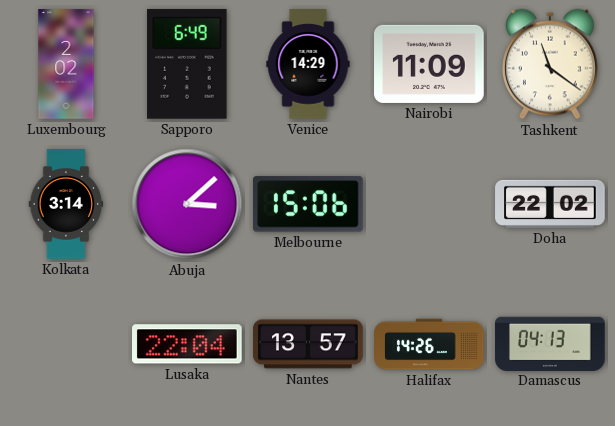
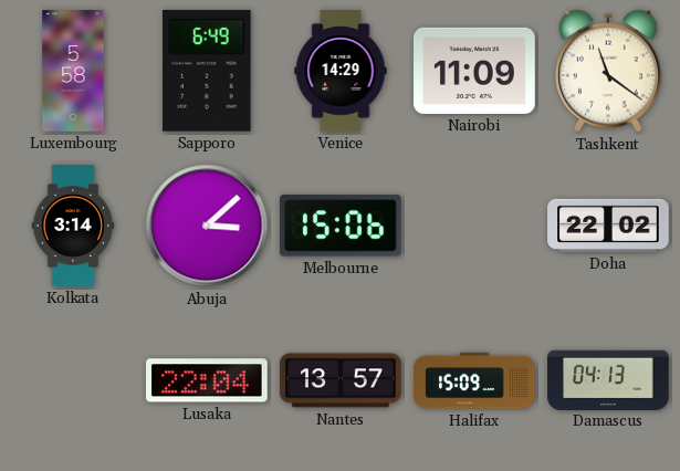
Luxembourg: 2:02 -> 5:58 (73, 71)
Halifax: 14:26 -> 15:09 (474, 380)
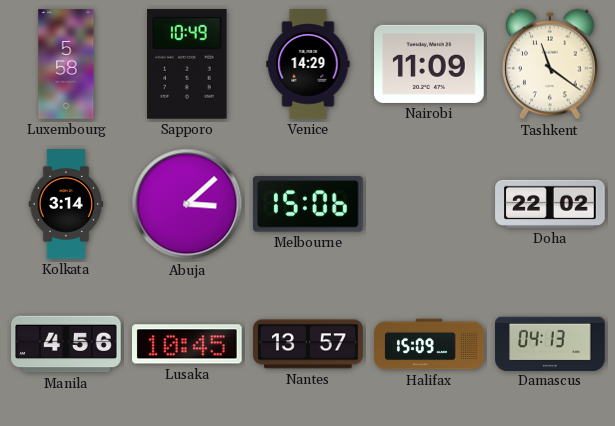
Sapporo: 6:49 -> 10:49 (187, 64)
Manila: none -> 4:56 (66, 344)
Lusaka: 22:04 -> 10:45 (188, 344)
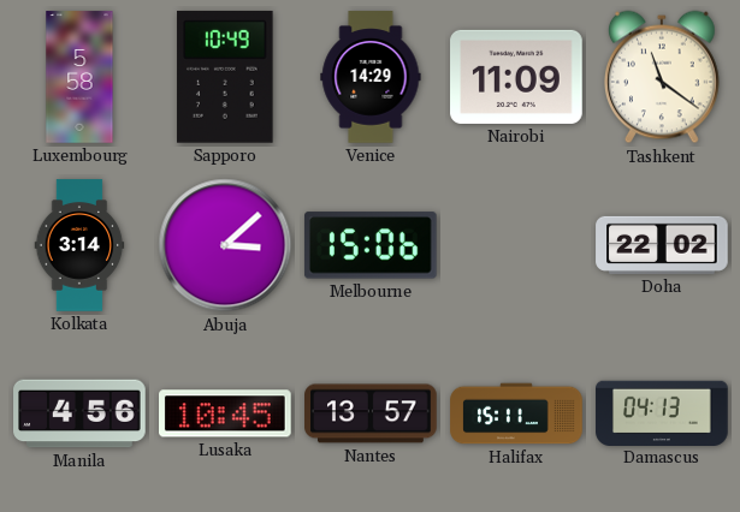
Halifax: 15:09 -> 15:11 (516, 413)
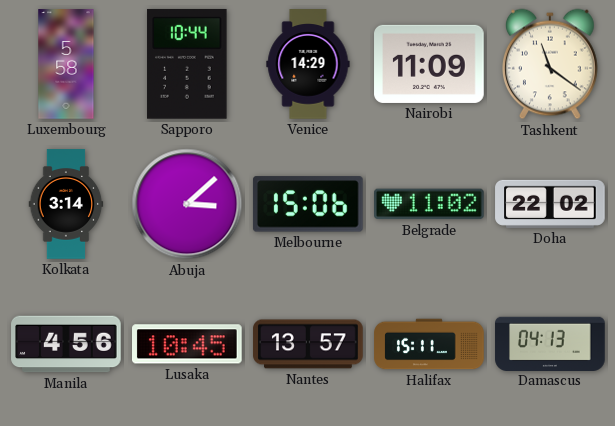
Sapporo: 10:49 -> 10:44 (187, 64)
Belgrade: none -> 11:02 (430, 204)
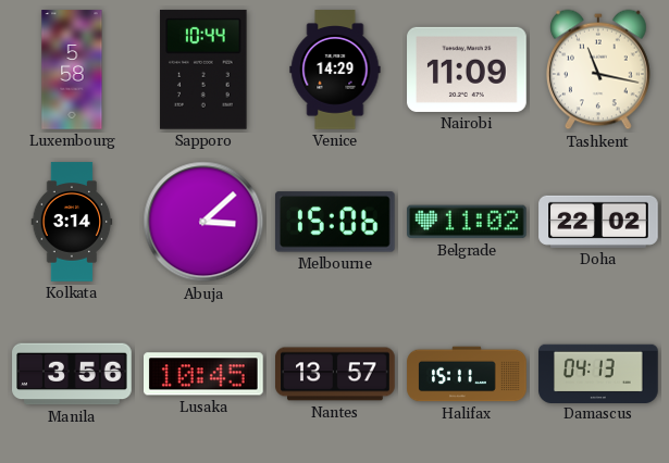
Tashkent: 11:21 -> 11:17 (598, 70)
Manila: 4:56 -> 3:56 (72, 374)
